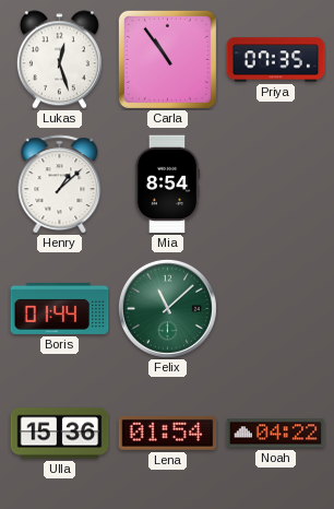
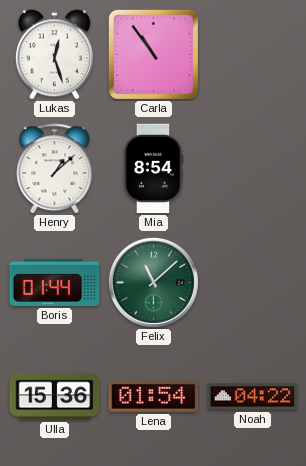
Priya: 07:35 -> none (276, 60)
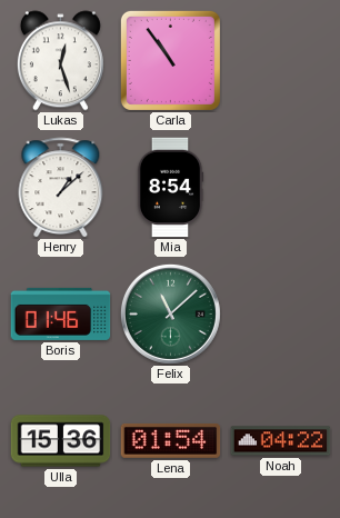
Boris: 01:44 -> 01:46 (61, 313)
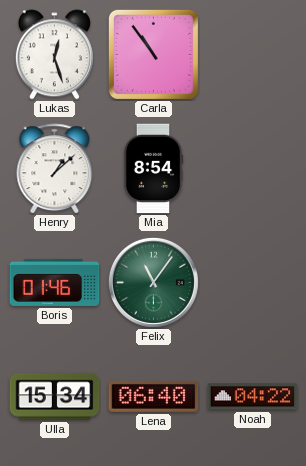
Felix: 11:08 -> 11:06 (153, 282)
Ulla: 15:36 -> 15:34 (55, 397)
Lena: 01:54 -> 06:40 (154, 397)
